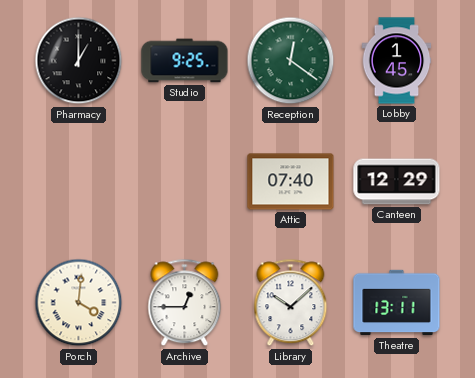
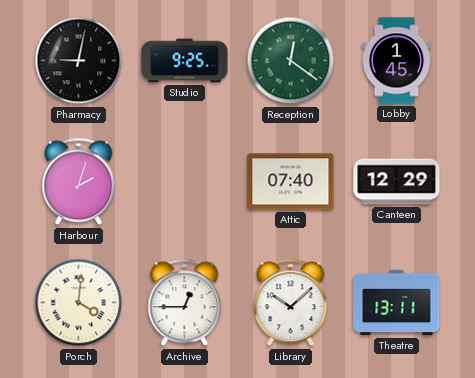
Pharmacy: 1:00 -> 9:02 (79, 61)
Harbour: none -> 2:03 (79, 182)
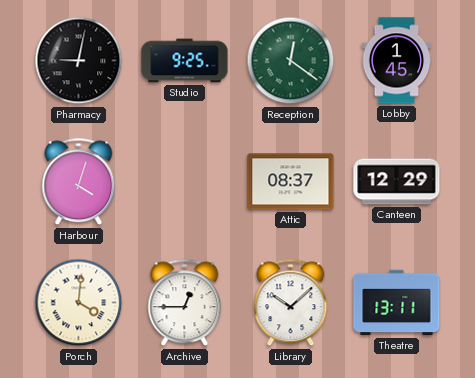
Harbour: 2:03 -> 4:03 (79, 182)
Attic: 07:40 -> 08:37 (291, 182)
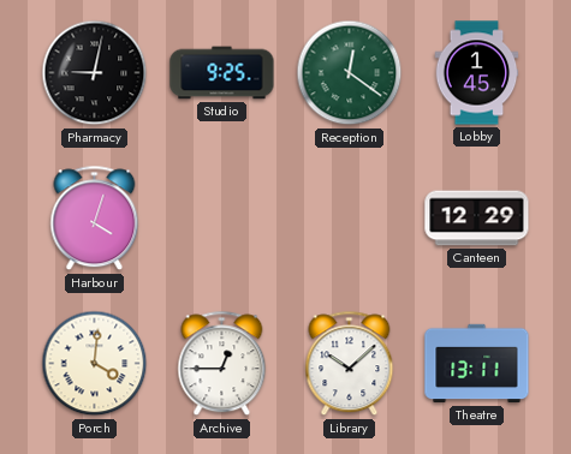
Attic: 08:37 -> none (291, 182)
